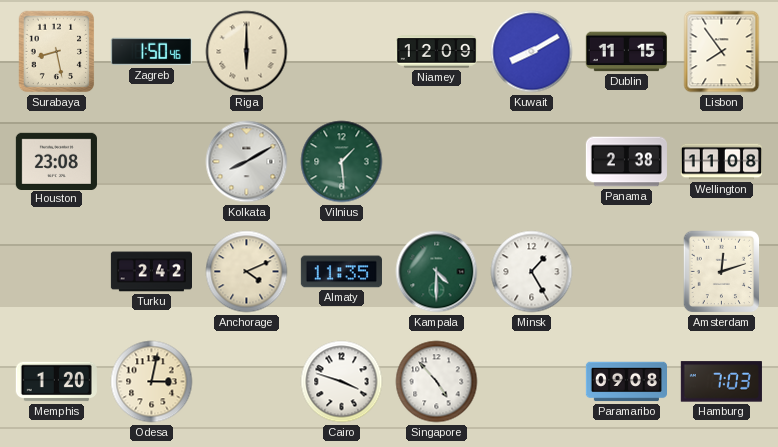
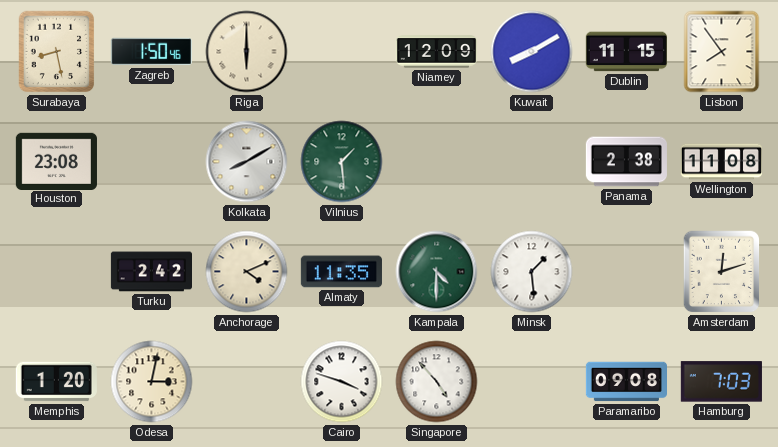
Minsk: 1:25 -> 1:29 (532, 272)
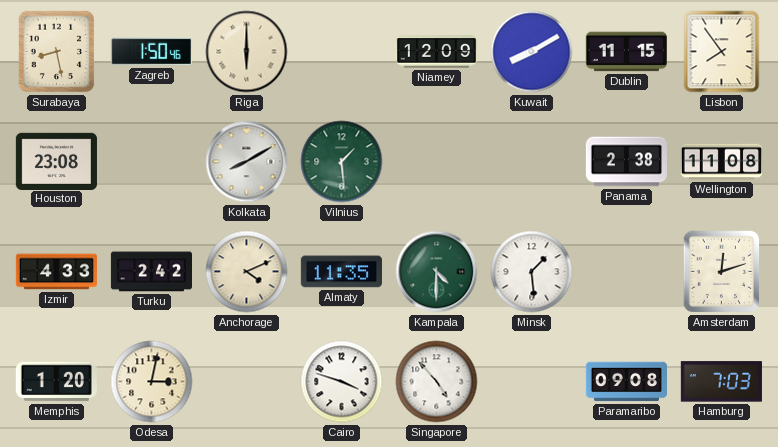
Izmir: none -> 4:33 (56, 272)
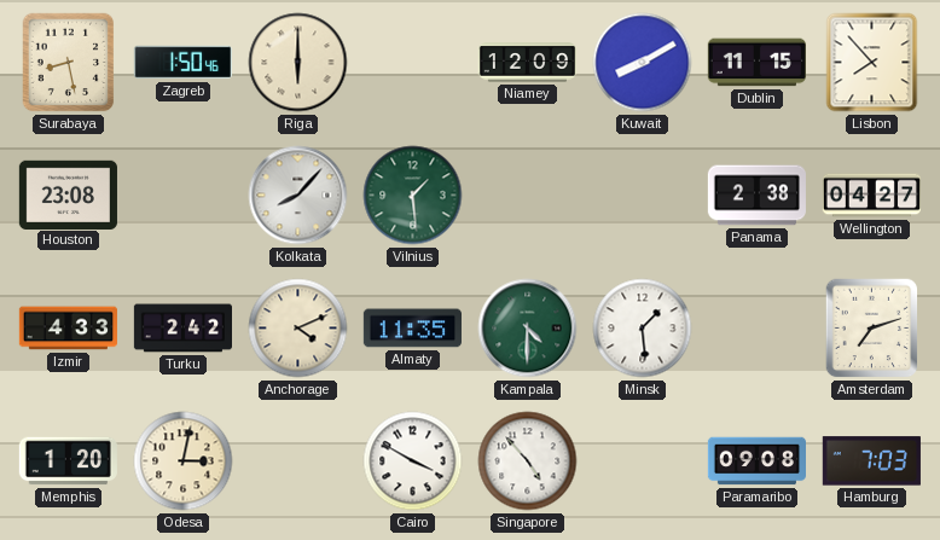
Lisbon: 7:54 -> 7:53 (872, 63)
Kolkata: 8:10 -> 8:07 (298, 196)
Wellington: 11:08 -> 04:27 (871, 196)
Amsterdam: 12:12 -> 7:12 (872, 329)
Cairo: 3:48 -> 3:50 (413, 461)
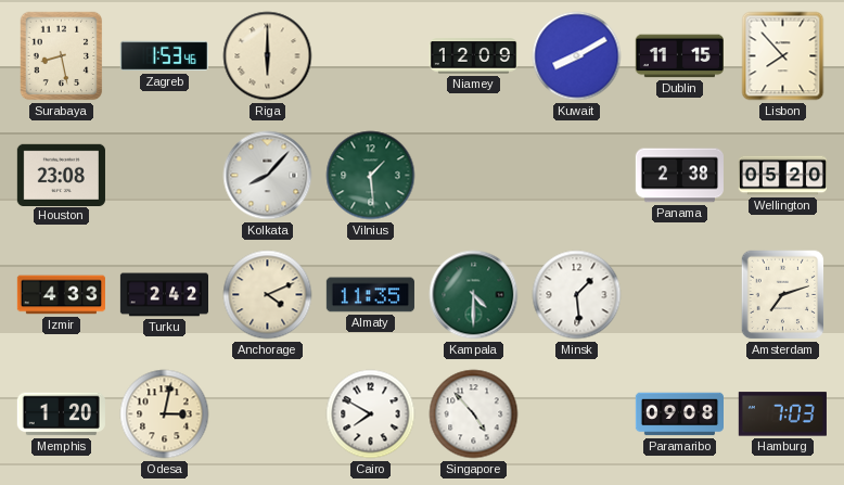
Zagreb: 1:50 -> 1:53 (164, 56)
Wellington: 04:27 -> 05:20 (782, 176)
Cairo: 3:50 -> 7:50 (371, 414)
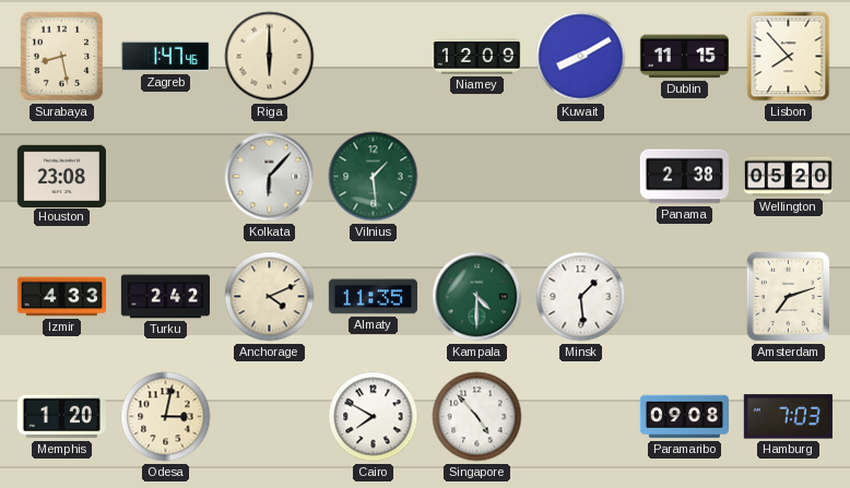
Zagreb: 1:53 -> 1:47 (165, 57)
Kolkata: 8:07 -> 6:07 (270, 177)
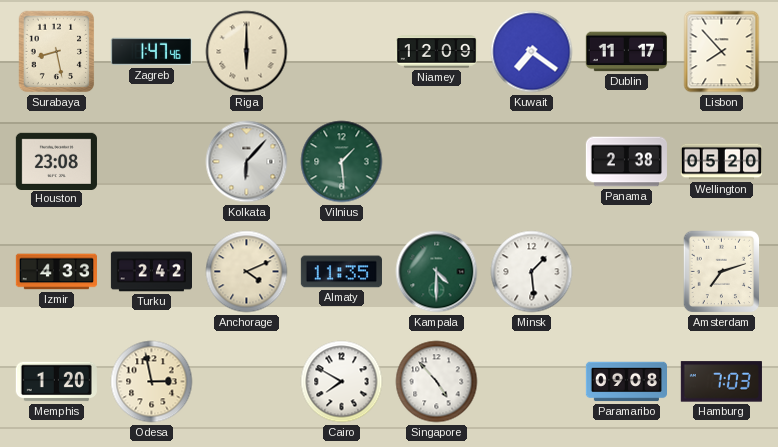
Kuwait: 8:10 -> 7:21 (532, 52)
Dublin: 11:15 -> 11:17 (626, 52)
Odesa: 3:02 -> 2:58 (152, 382)
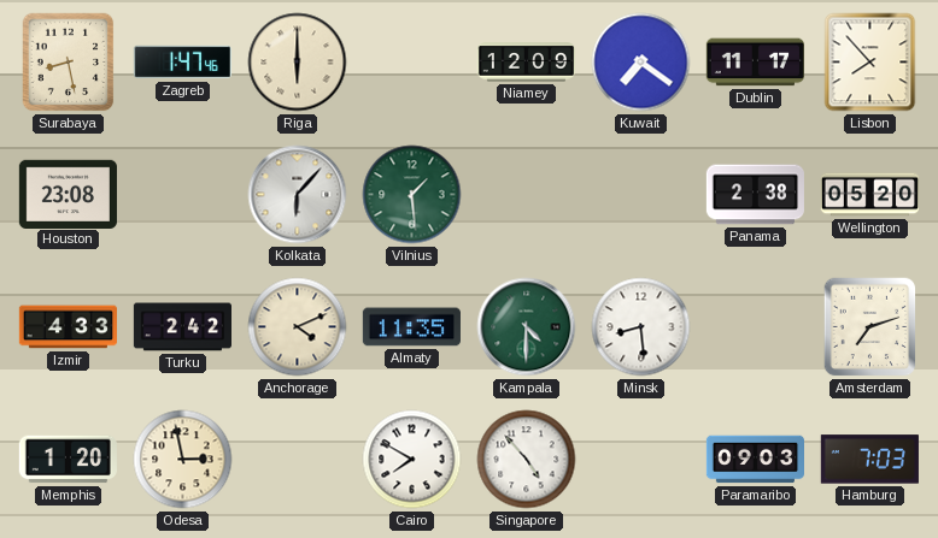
Minsk: 1:29 -> 8:29 (641, 327)
Paramaribo: 09:08 -> 09:03 (755, 460)
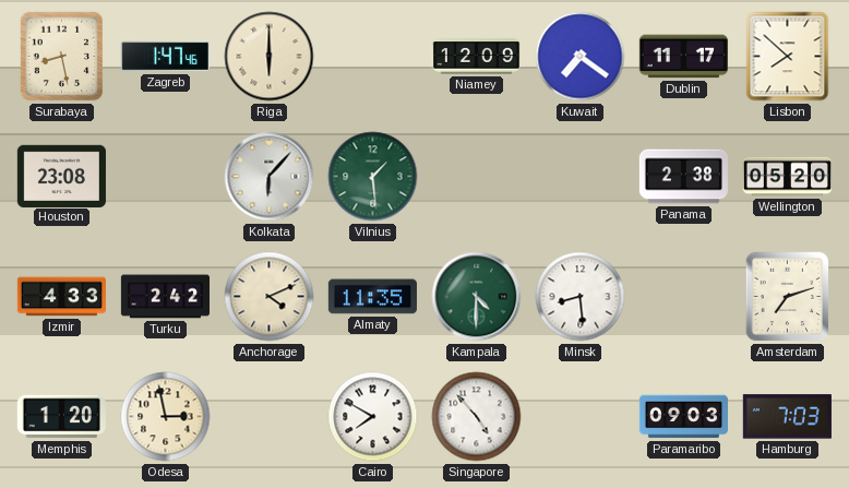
Lisbon: 7:53 -> 7:52 (788, 57)
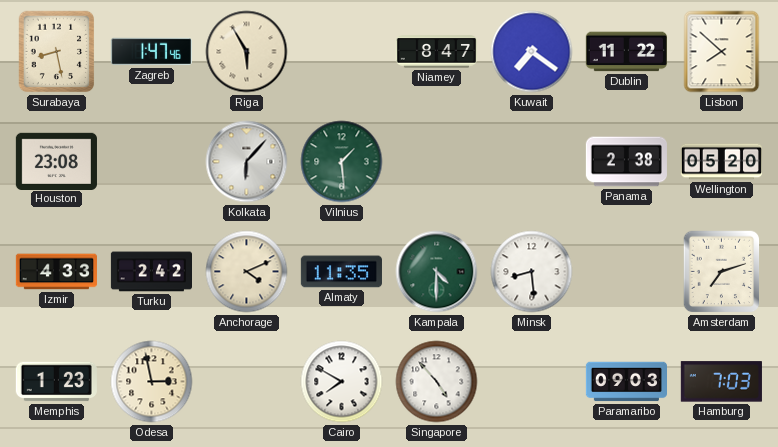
Riga: 6:00 -> 5:55 (247, 52)
Niamey: 12:09 -> 8:47 (436, 52)
Dublin: 11:17 -> 11:22 (626, 52)
Memphis: 1:20 -> 1:23 (56, 382)
